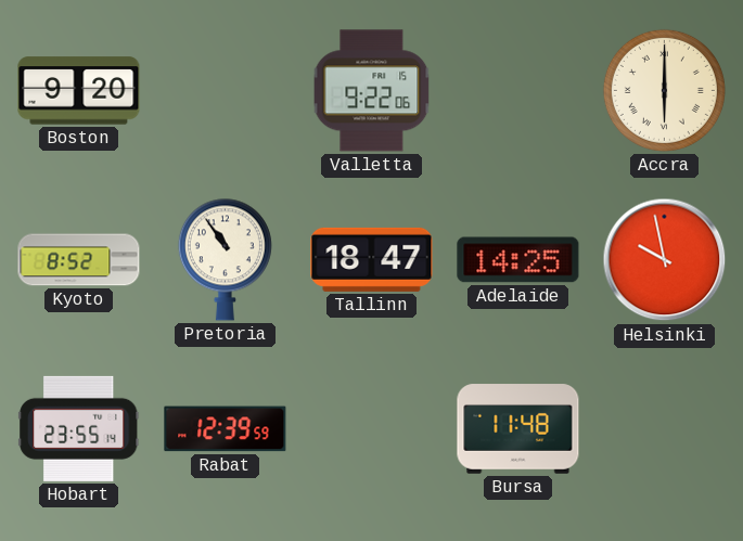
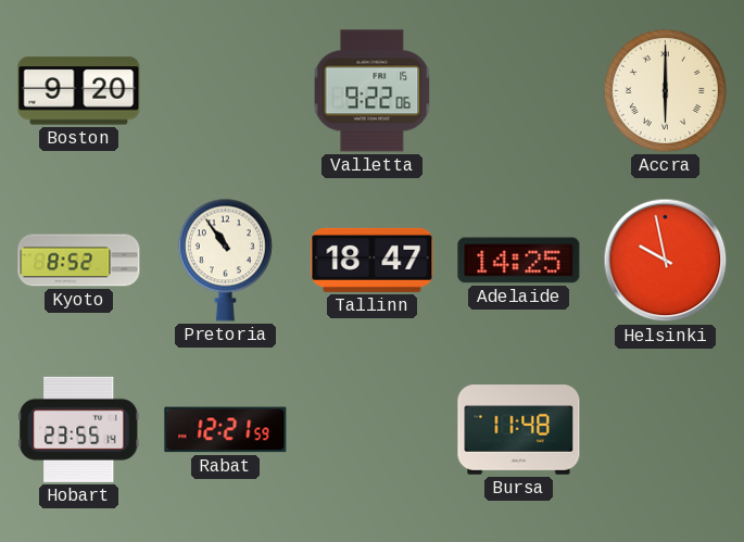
Rabat: 12:39 -> 12:21 (226, 430)
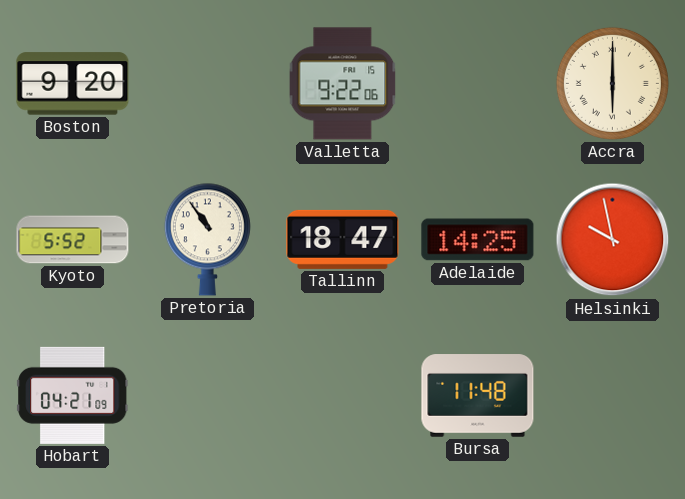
Kyoto: 8:52 -> 5:52 (73, 240)
Hobart: 23:55 -> 04:21 (73, 395)
Rabat: 12:21 -> none (226, 430)
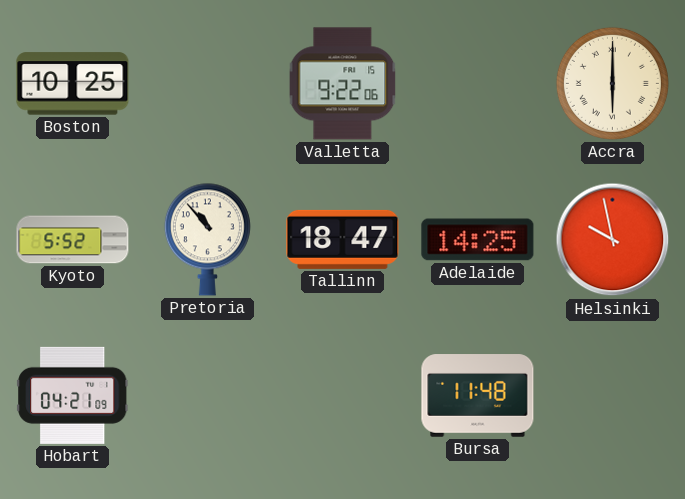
Boston: 9:20 -> 10:25 (73, 84)
Pretoria: 10:54 -> 10:53 (207, 239)
